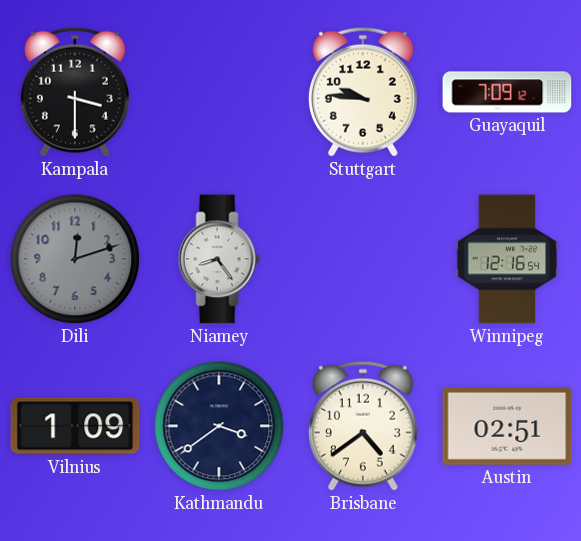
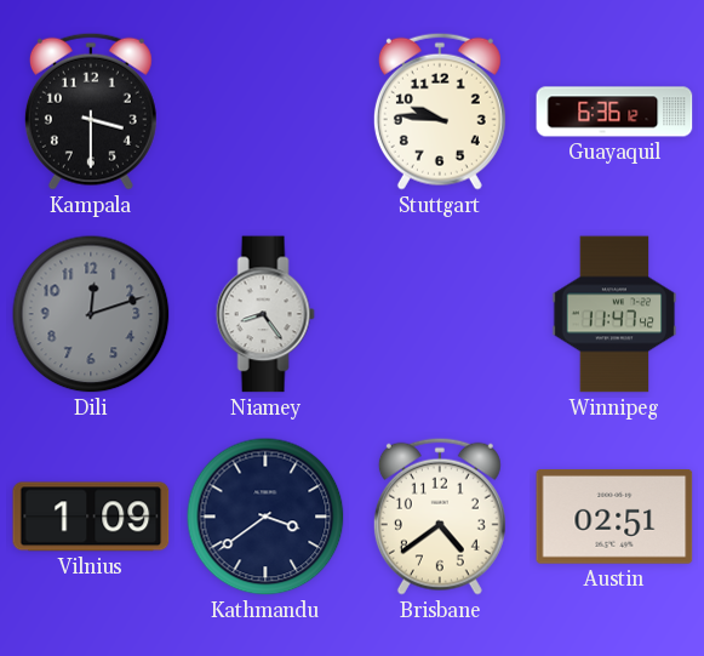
Guayaquil: 7:09 -> 6:36 (614, 112)
Winnipeg: 12:16 -> 11:47 (614, 314)
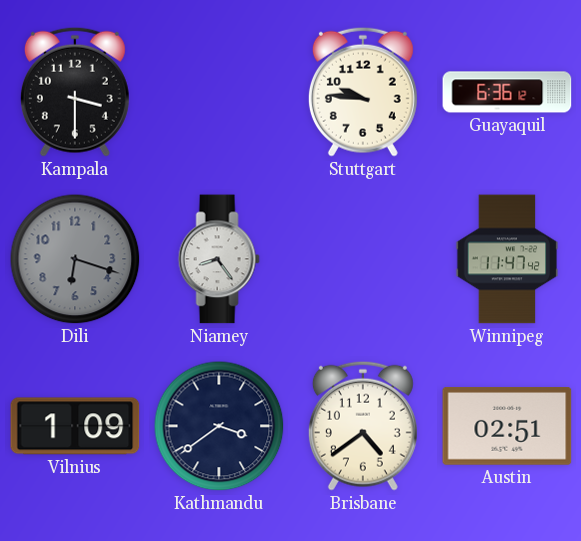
Dili: 12:12 -> 6:18 (75, 259)
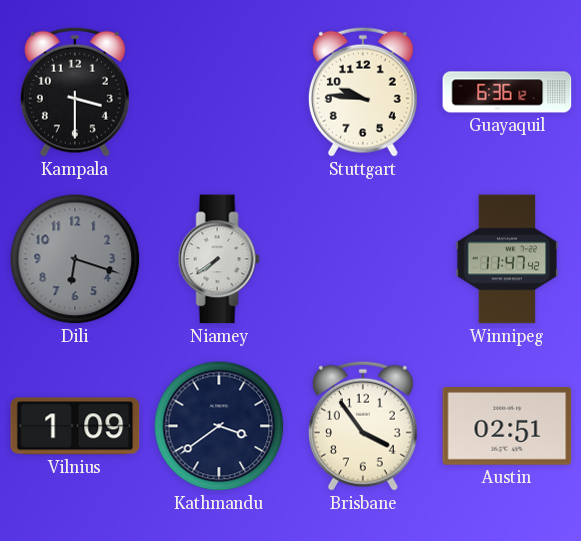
Niamey: 8:24 -> 7:39 (219, 259)
Brisbane: 4:39 -> 3:54 (363, 426)
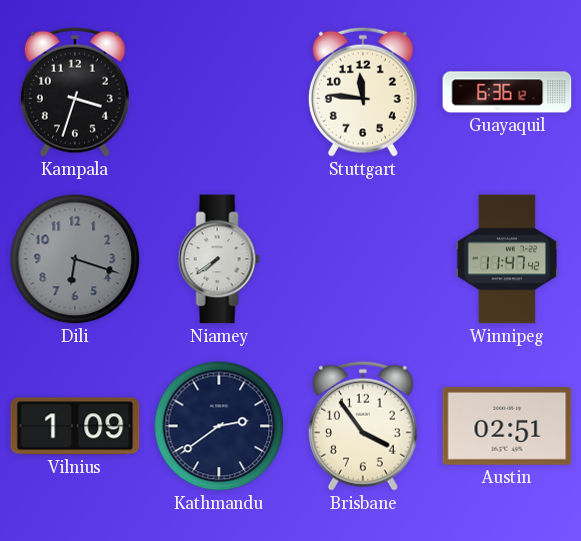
Kampala: 3:30 -> 3:33 (75, 92)
Stuttgart: 9:46 -> 11:46 (363, 92)
Kathmandu: 3:39 -> 2:39 (219, 426)
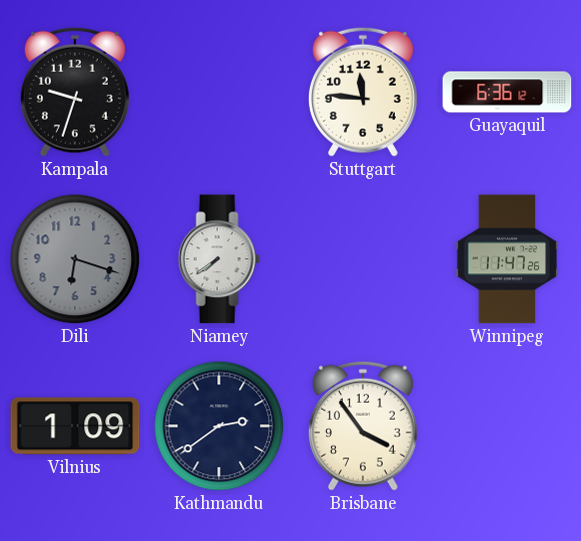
Kampala: 3:33 -> 9:33 (75, 92)
Winnipeg: 11:47:42 -> 11:47:26 (507, 259)
Austin: 02:51 -> none (507, 427)
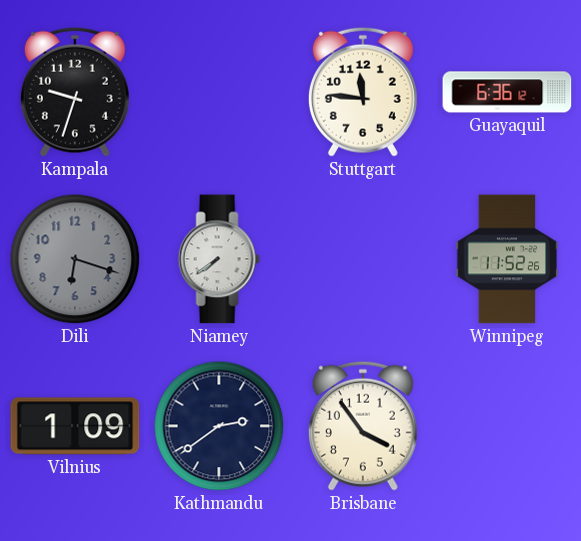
Winnipeg: 11:47 -> 11:52 (507, 259)
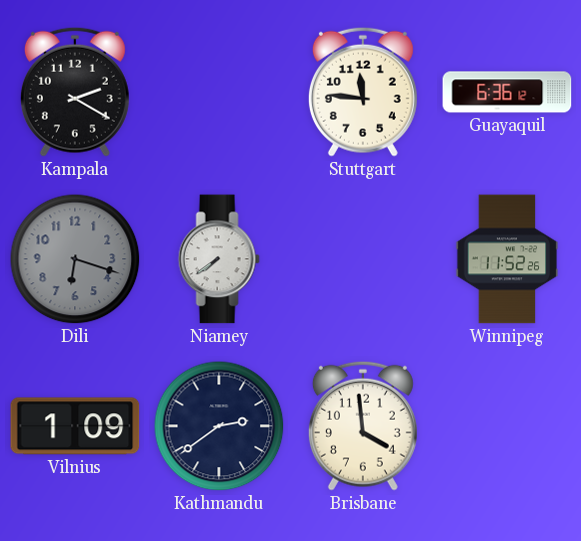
Kampala: 9:33 -> 2:20 (75, 92)
Brisbane: 3:54 -> 3:59 (363, 426)
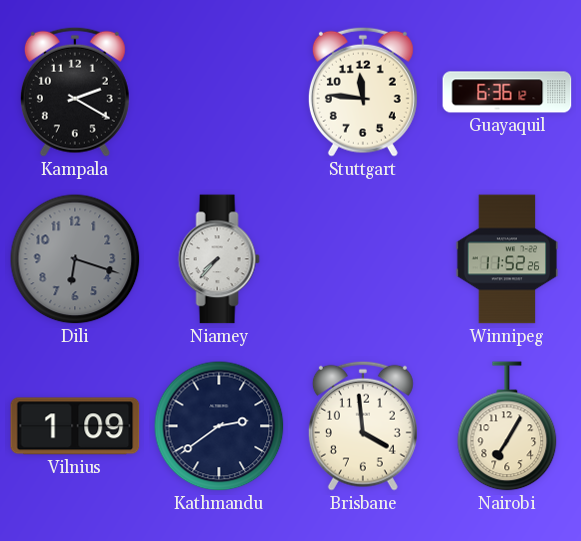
Niamey: 7:39 -> 7:37 (219, 259)
Nairobi: none -> 7:05 (507, 426)
